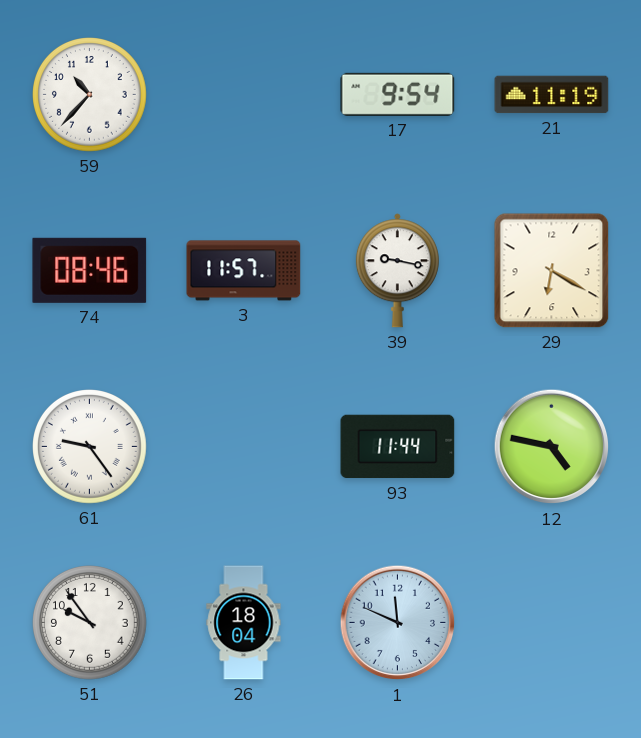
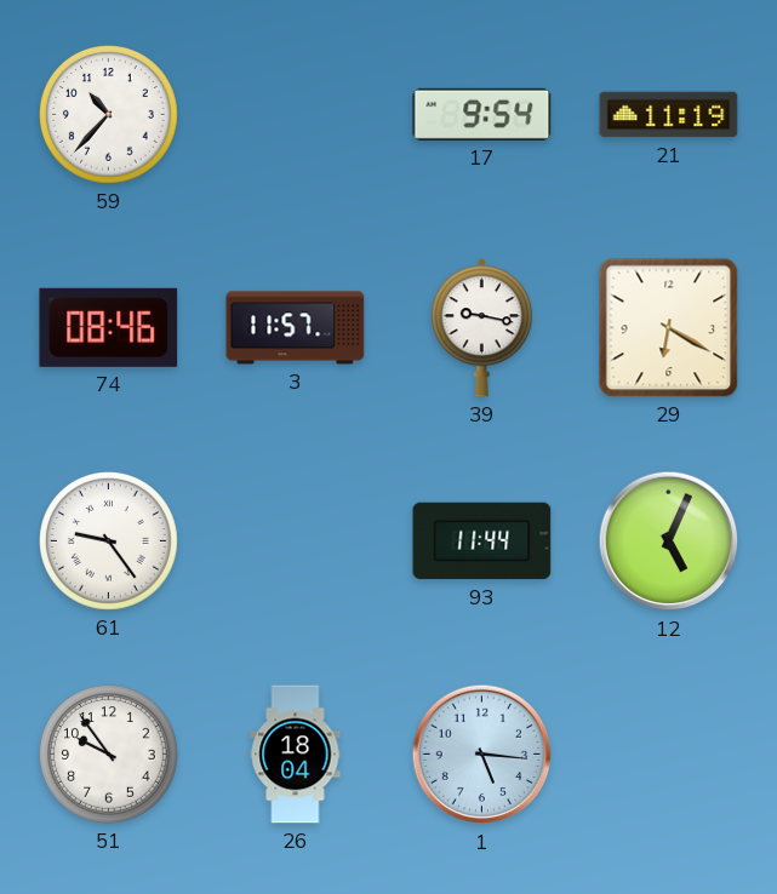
12: 4:47 -> 5:04 (669, 541)
1: 11:49 -> 5:16 (482, 755)
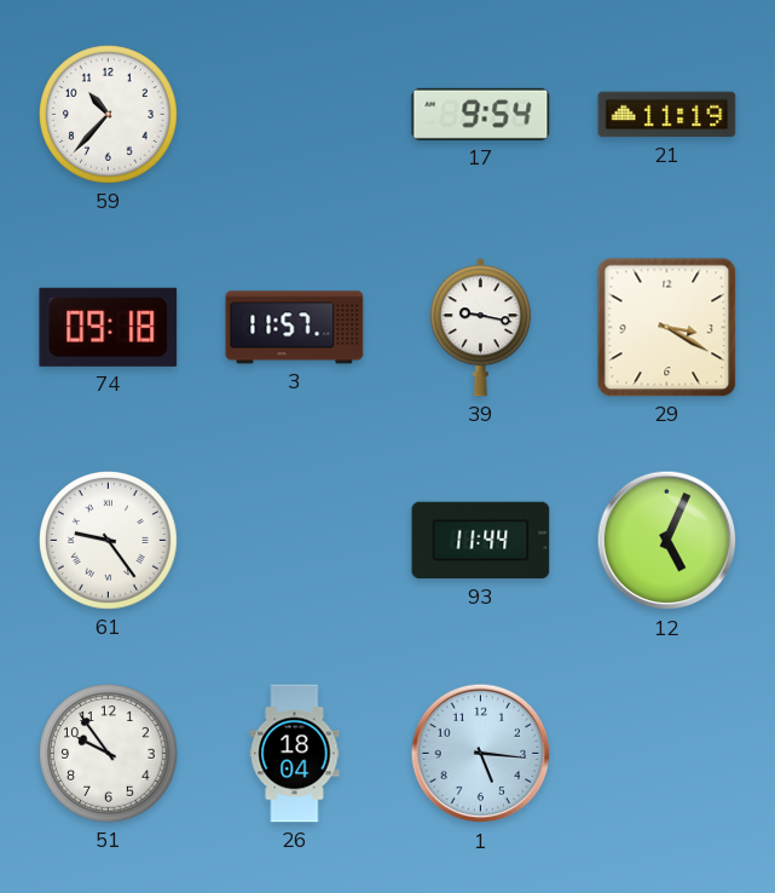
74: 08:46 -> 09:18 (109, 327)
29: 6:20 -> 3:20 (667, 328)
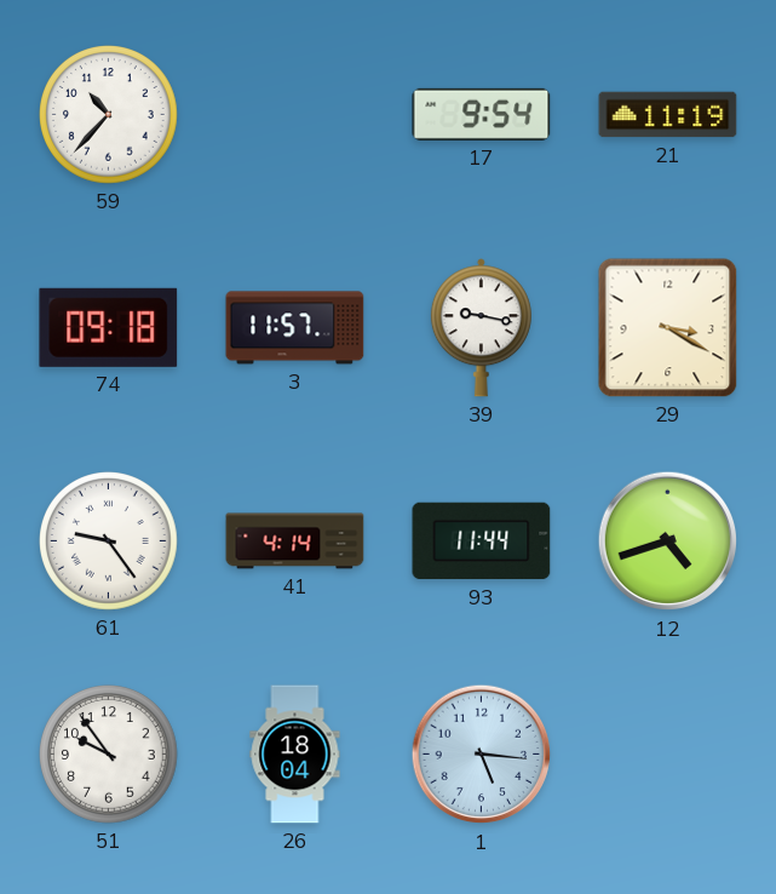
41: none -> 4:14 (295, 541)
12: 5:04 -> 4:42 (668, 541)
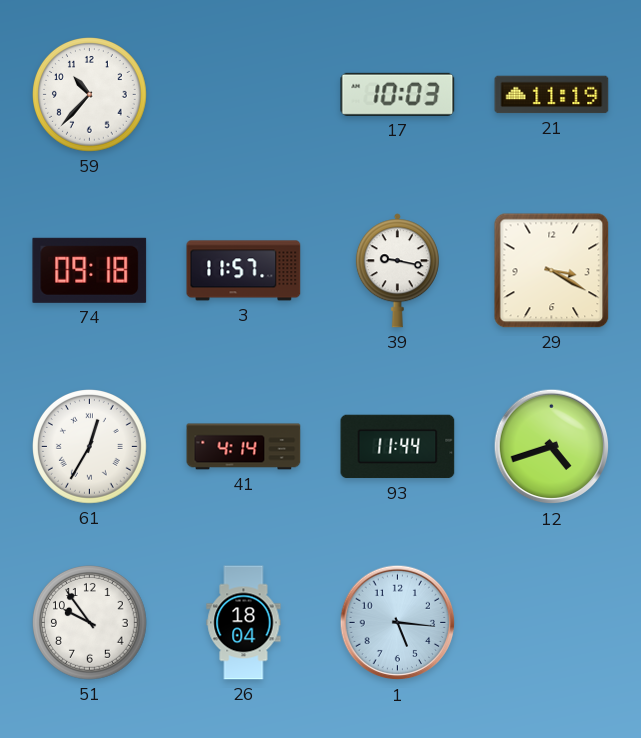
17: 9:54 -> 10:03 (398, 94)
61: 9:24 -> 12:35 (90, 447)
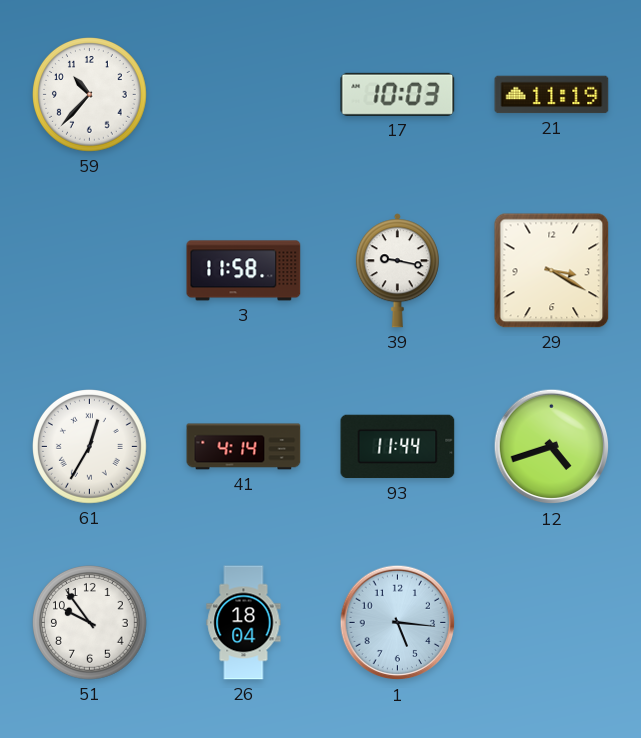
74: 09:18 -> none (90, 270)
3: 11:57 -> 11:58 (244, 271)
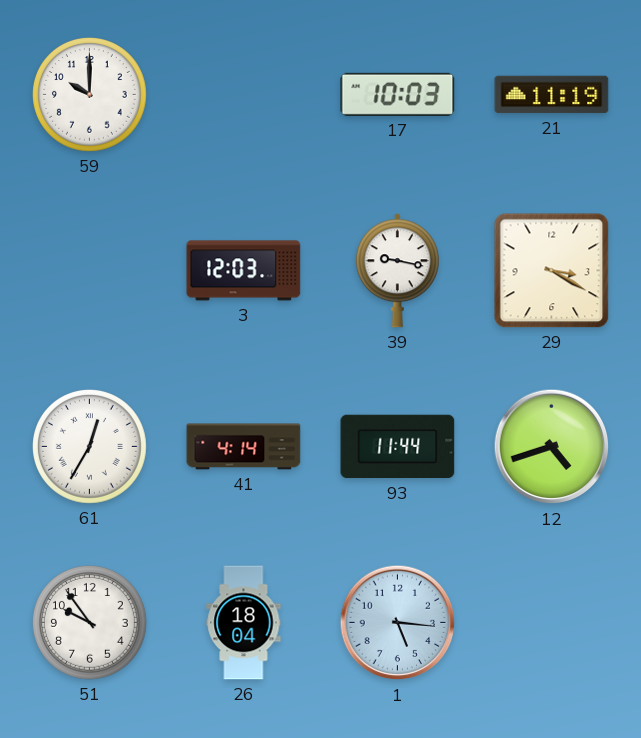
59: 10:37 -> 10:00 (90, 95)
3: 11:58 -> 12:03 (244, 271)
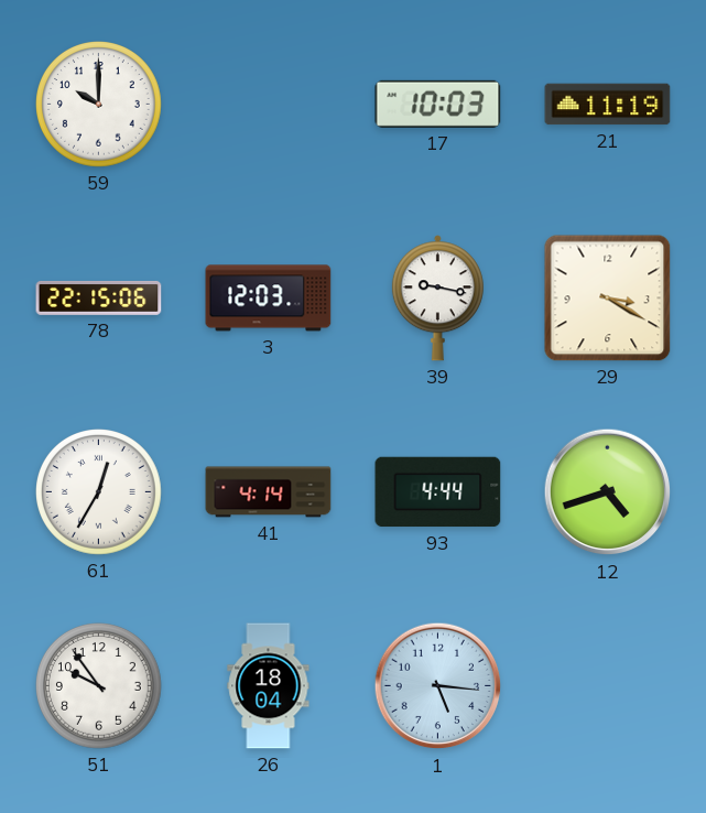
78: none -> 22:15 (99, 297)
93: 11:44 -> 4:44 (438, 492)
